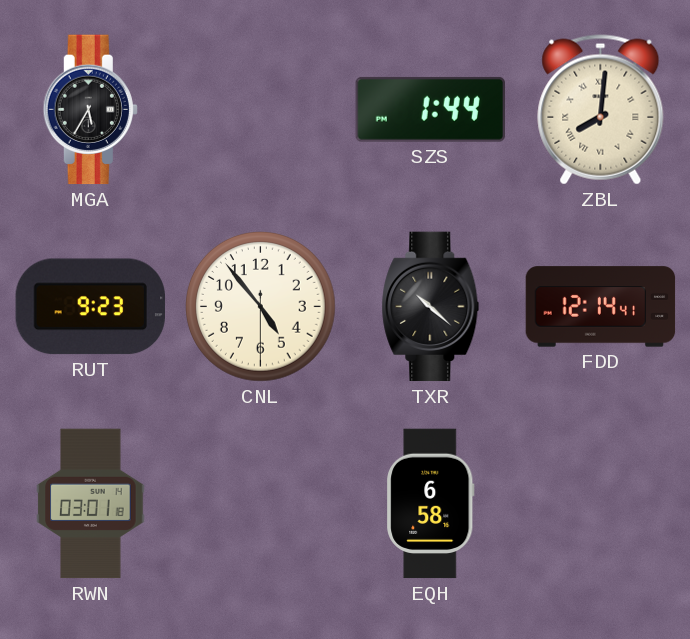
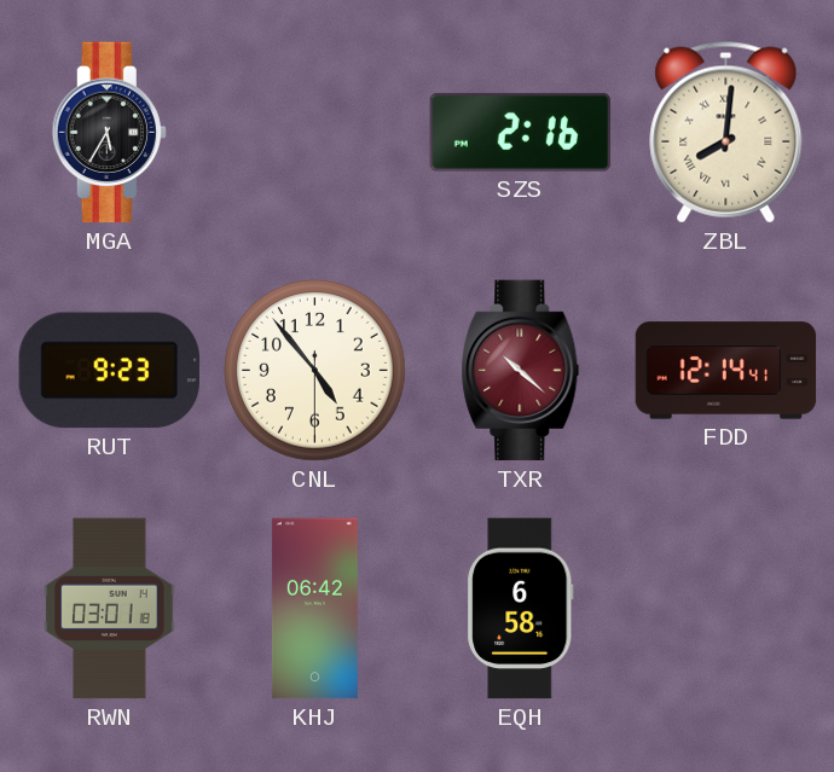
SZS: 1:44 -> 2:16 (520, 132)
TXR dial: black -> burgundy (521, 371)
KHJ: none -> 06:42 (314, 609)
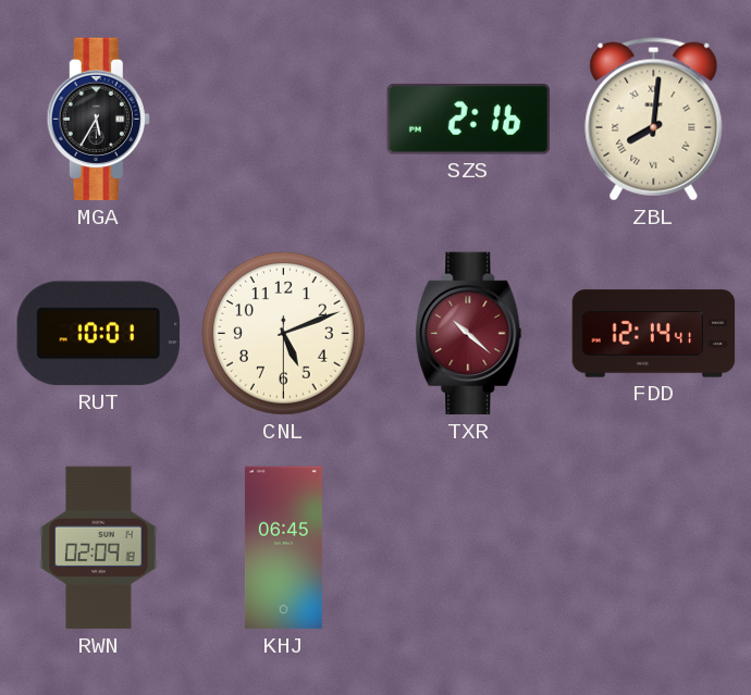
RUT: 9:23 -> 10:01 (98, 334)
CNL: 4:53 -> 5:11 (284, 334)
RWN: 03:01 -> 02:09 (99, 548)
KHJ: 06:42 -> 06:45 (283, 548)
EQH: 6:58 -> none (521, 609)
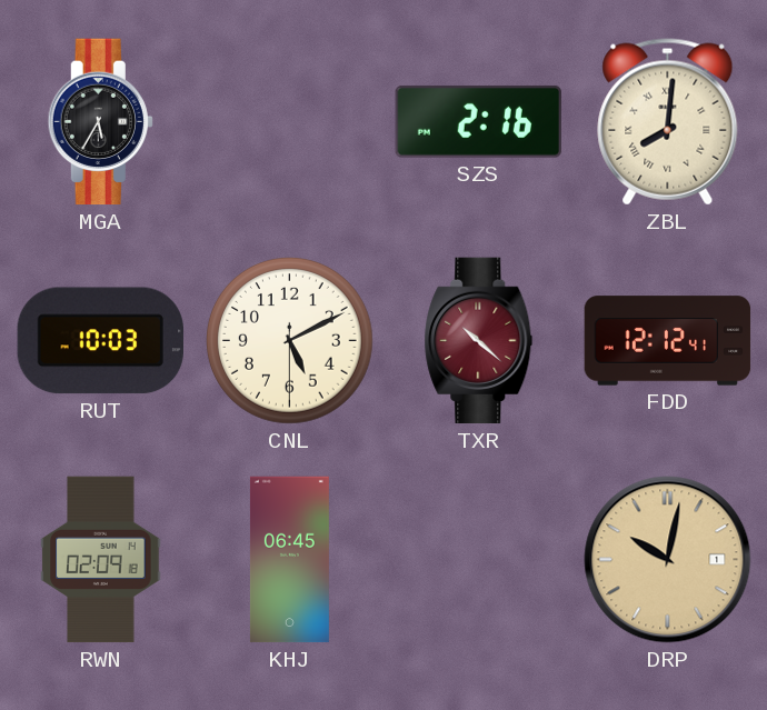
RUT: 10:01 -> 10:03 (100, 341)
CNL: 5:11 -> 5:10 (290, 341)
FDD: 12:14 -> 12:12 (668, 341)
DRP: none -> 10:02 (668, 560)
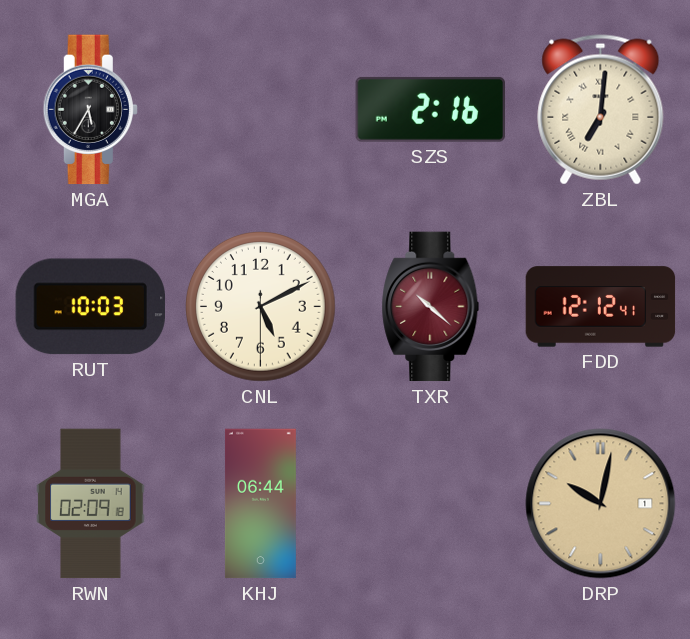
ZBL: 8:01 -> 7:01 (601, 110)
KHJ: 06:45 -> 06:44 (260, 504)
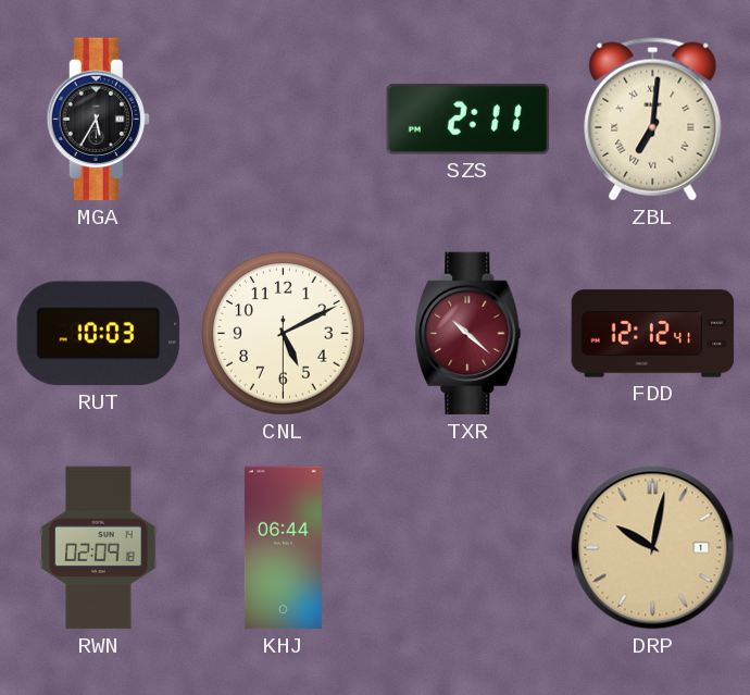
SZS: 2:16 -> 2:11 (467, 119)
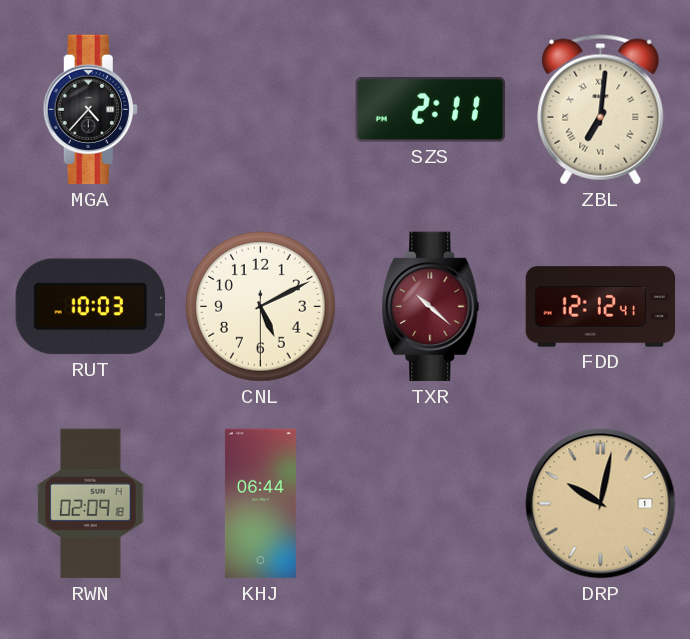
MGA: 5:35 -> 4:37 (90, 110)
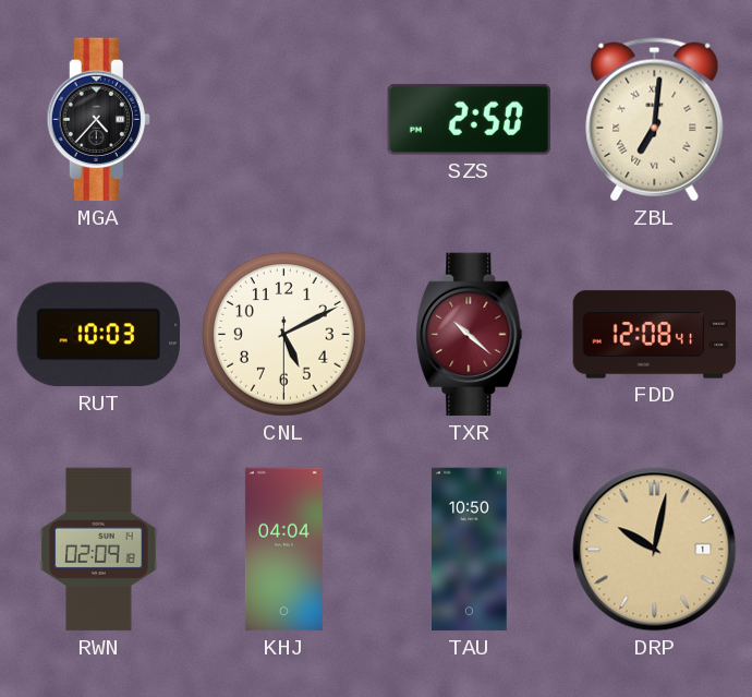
SZS: 2:11 -> 2:50 (469, 119)
FDD: 12:12 -> 12:08 (655, 335)
KHJ: 06:44 -> 04:04 (283, 550)
TAU: none -> 10:50 (470, 550)
